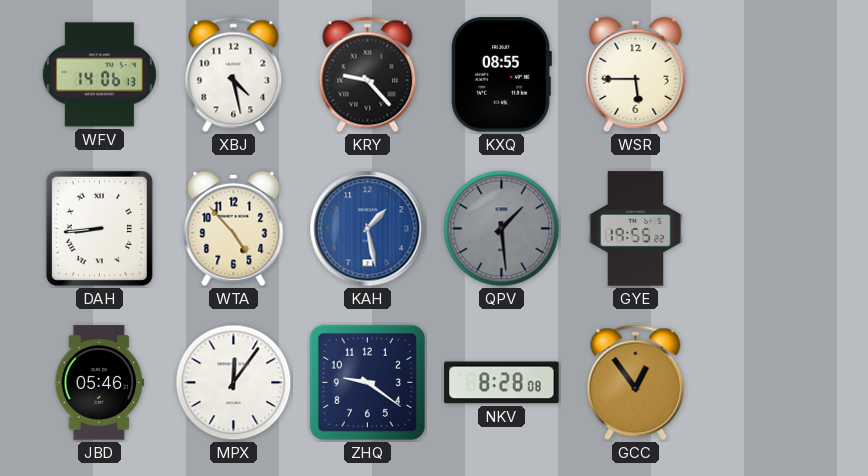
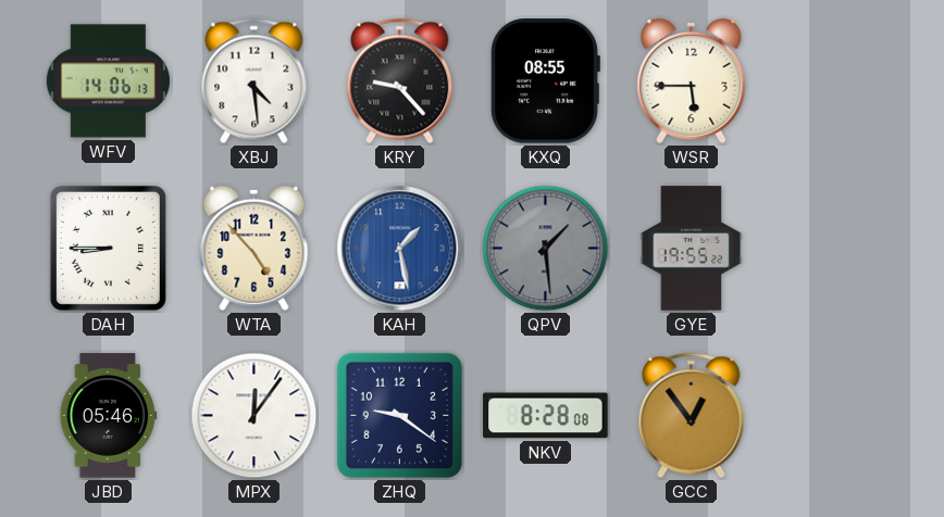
XBJ: 4:28 -> 4:29 (254, 81)
DAH: 8:44 -> 8:45 (108, 248)
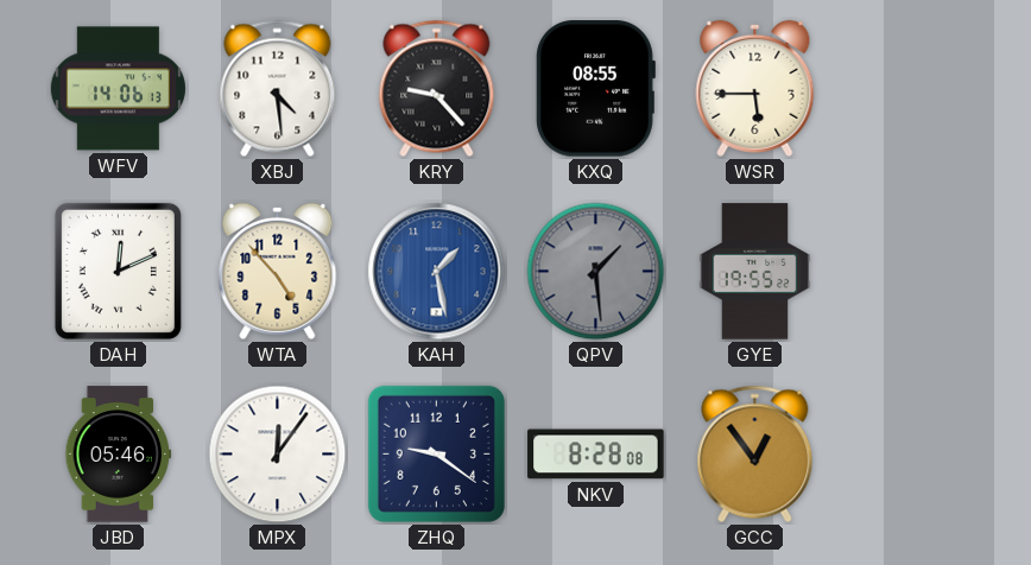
DAH: 8:45 -> 12:11 (118, 271)
